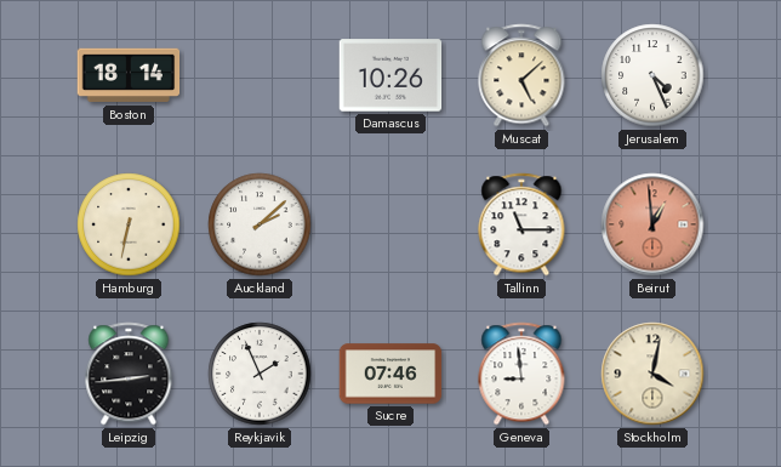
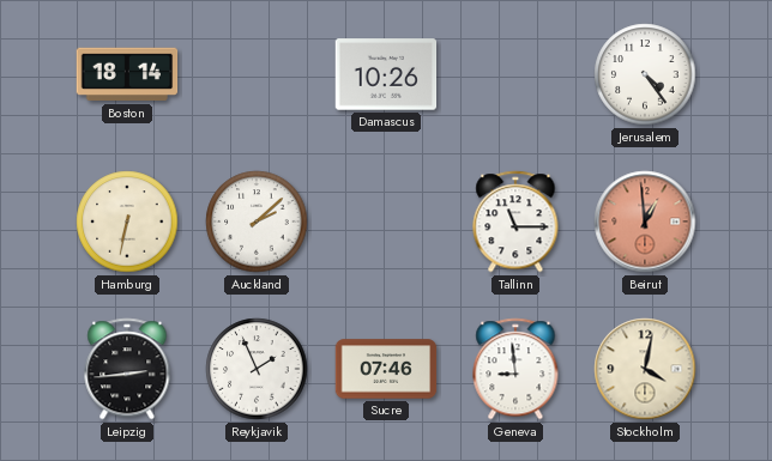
Muscat: 5:08 -> none (521, 75)
Jerusalem: 4:26 -> 4:24 (645, 74)
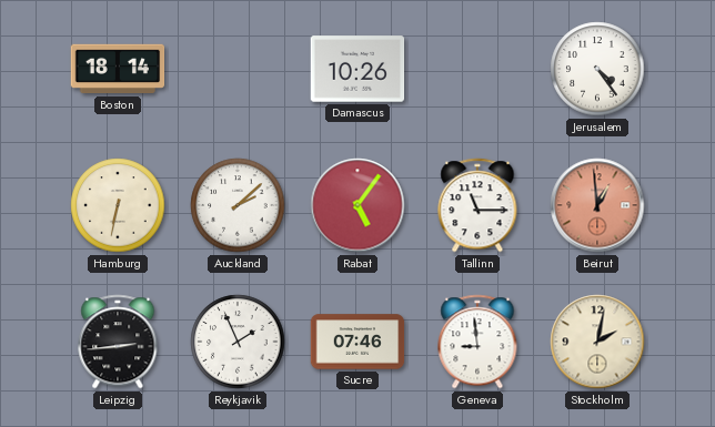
Rabat: none -> 5:06 (357, 205)
Stockholm: 4:02 -> 2:02 (597, 342)
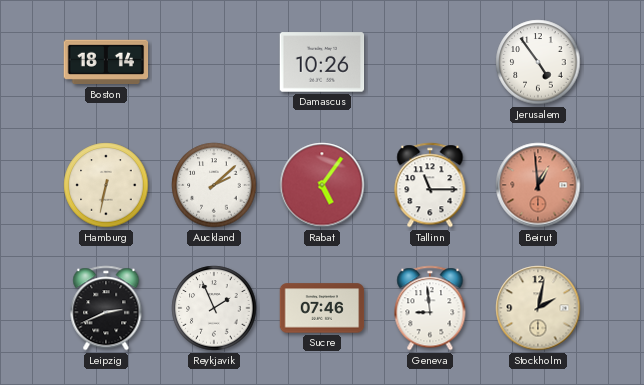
Jerusalem: 4:24 -> 4:54 (538, 62)
Leipzig: 2:44 -> 2:41 (106, 308)
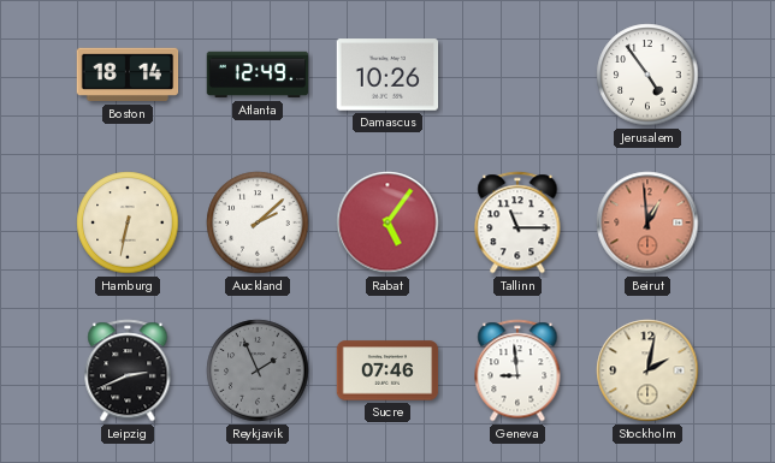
Atlanta: none -> 12:49 (258, 75)
Reykjavik dial: white -> grey (258, 370)
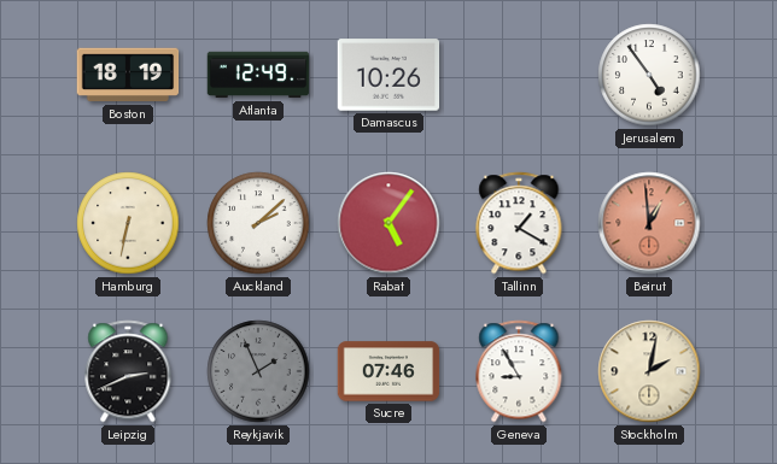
Boston: 18:14 -> 18:19 (128, 75)
Tallinn: 11:15 -> 1:20 (519, 223)
Geneva: 8:59 -> 8:55 (519, 371)
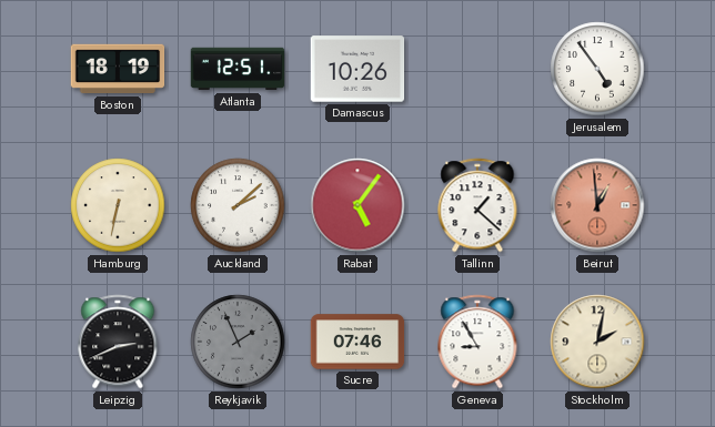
Atlanta: 12:49 -> 12:51 (238, 69)
Tallinn: 1:20 -> 1:22 (477, 205)
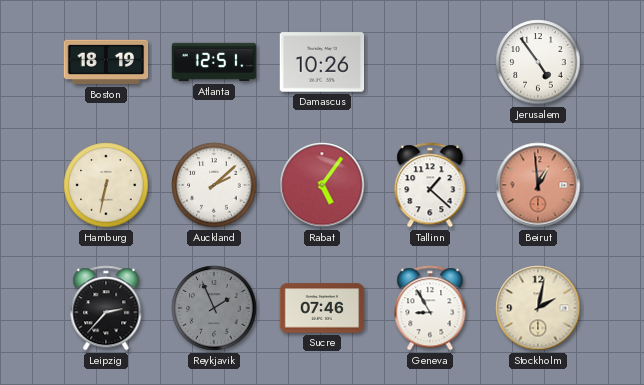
Leipzig: 2:41 -> 2:37 (106, 308)
